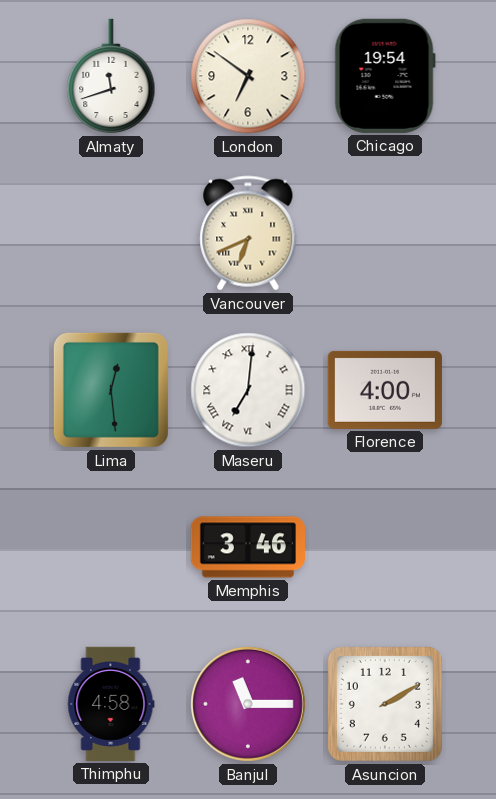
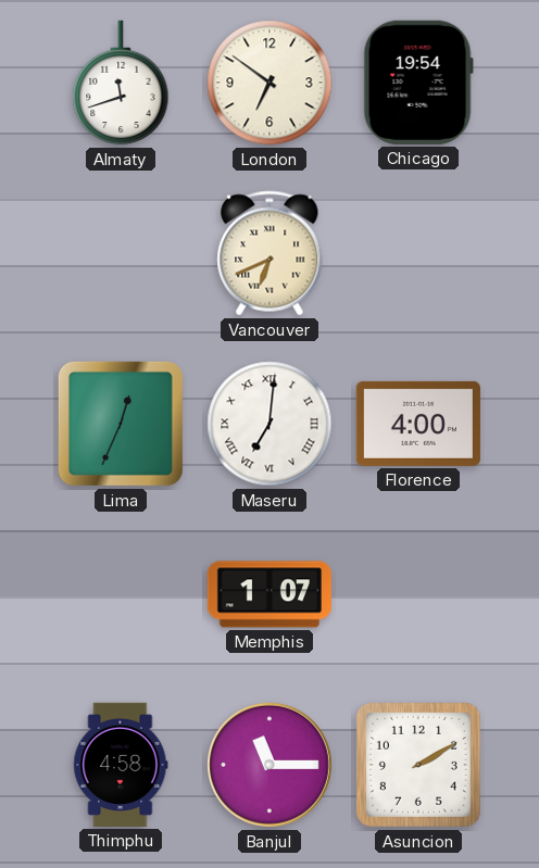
Lima: 12:29 -> 12:34 (121, 424)
Memphis: 3:46 -> 1:07 (269, 594)
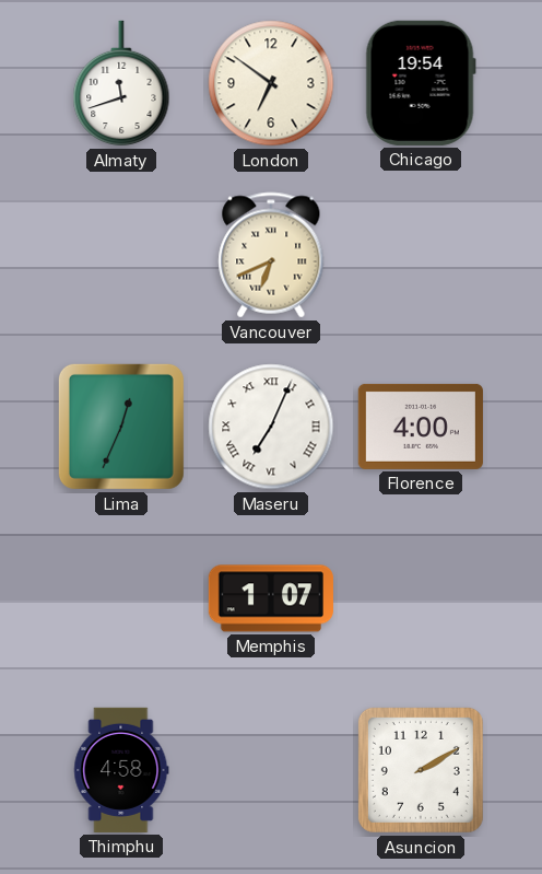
Maseru: 7:01 -> 7:04 (271, 427)
Banjul: 11:15 -> none (269, 765)
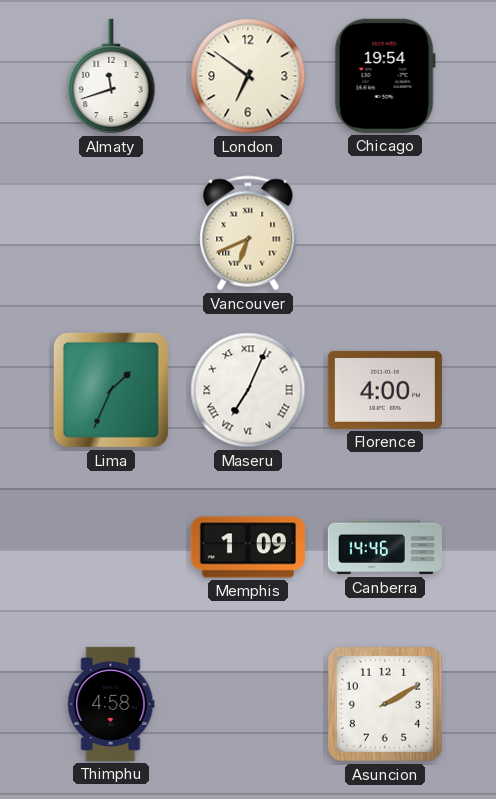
Lima: 12:34 -> 1:34 (111, 390)
Memphis: 1:07 -> 1:09 (248, 547)
Canberra: none -> 14:46 (384, 547)
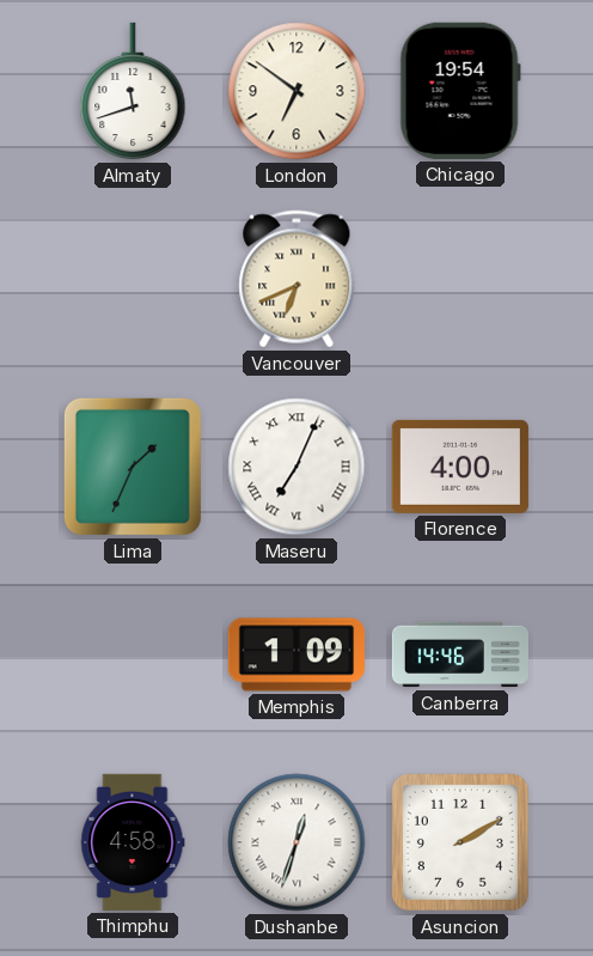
Dushanbe: none -> 12:33 (296, 842)
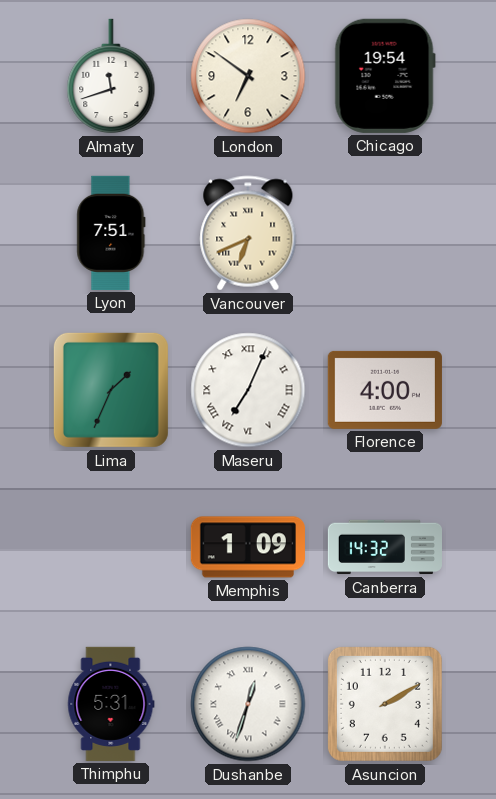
Lyon: none -> 7:51 (111, 233)
Canberra: 14:46 -> 14:32 (384, 547)
Thimphu: 4:58 -> 5:31 (111, 704)
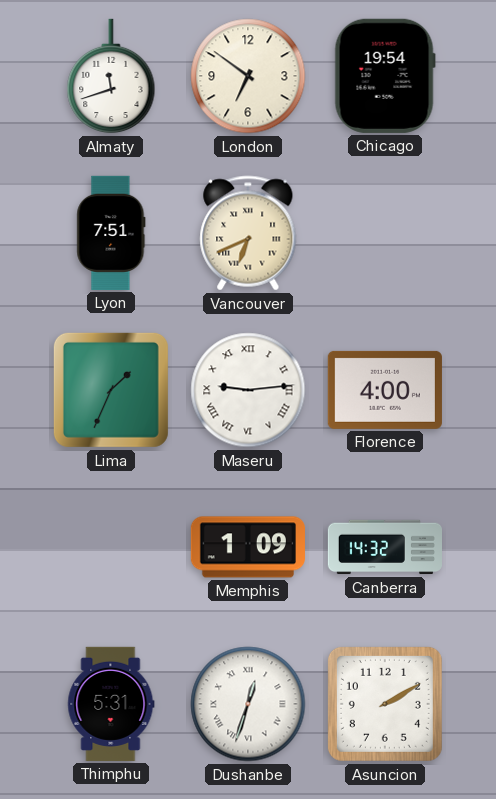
Maseru: 7:04 -> 9:14 (248, 390)
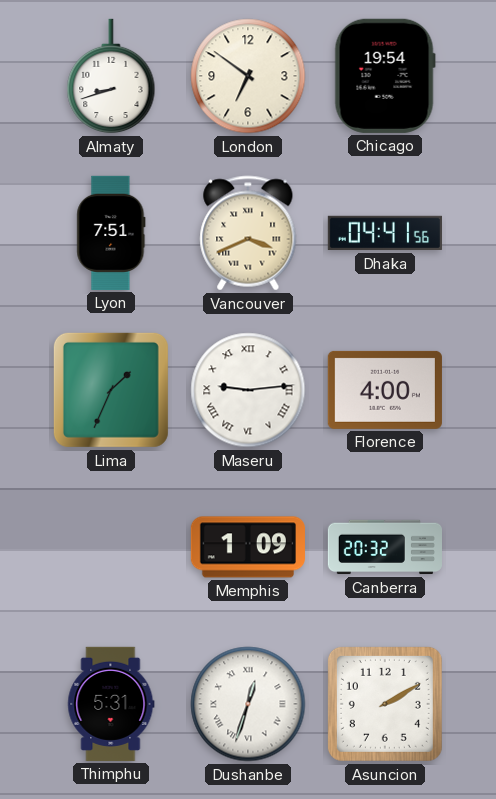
Almaty: 11:42 -> 8:42 (111, 76)
Vancouver: 6:41 -> 3:41 (248, 233)
Dhaka: none -> 04:41 (385, 233)
Canberra: 14:32 -> 20:32 (384, 547)
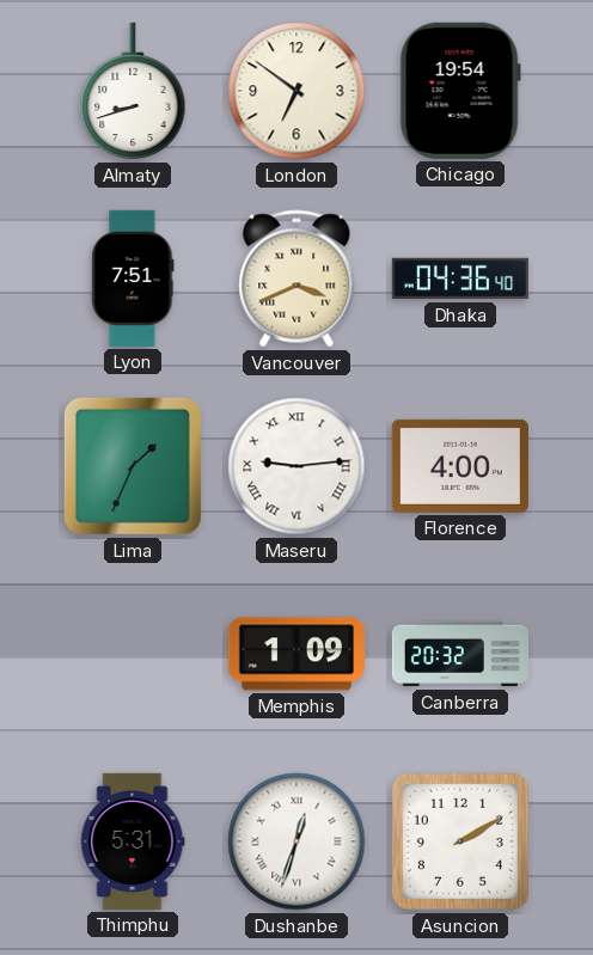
Dhaka: 04:41 -> 04:36 (460, 278)
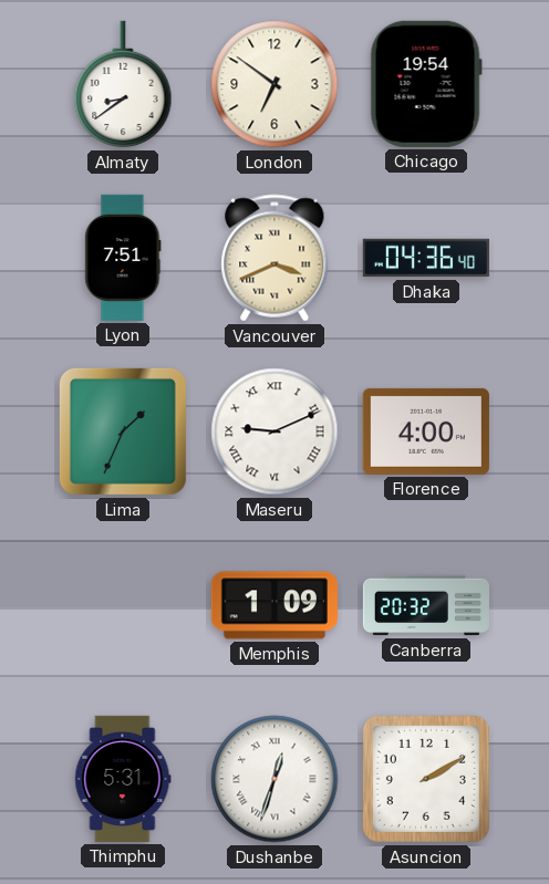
Almaty: 8:42 -> 8:39 (123, 84)
Maseru: 9:14 -> 9:11 (274, 431)
